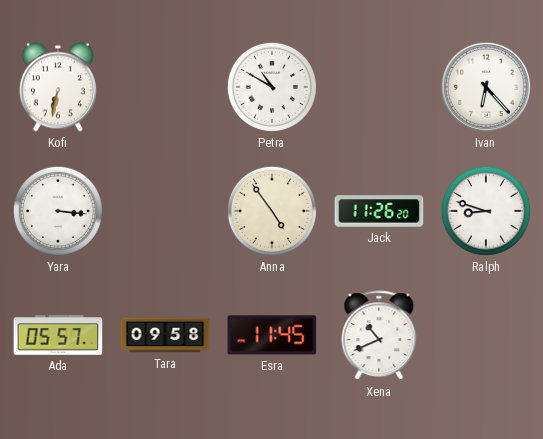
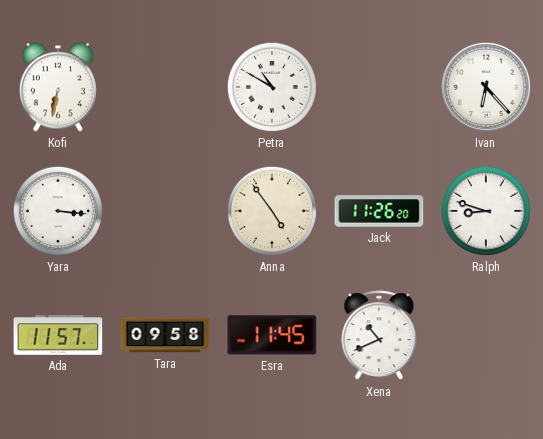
Ada: 05:57 -> 11:57 (58, 335)
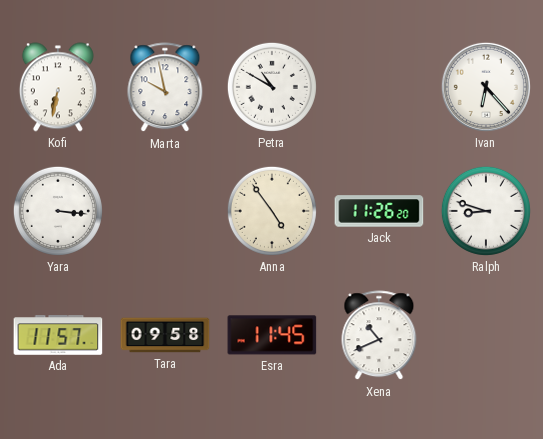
Marta: none -> 9:58 (165, 88)
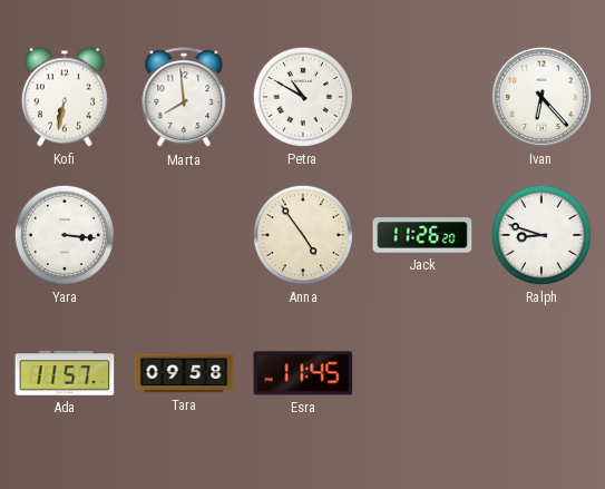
Marta: 9:58 -> 7:59 (184, 98)
Xena: 10:41 -> none (379, 336)
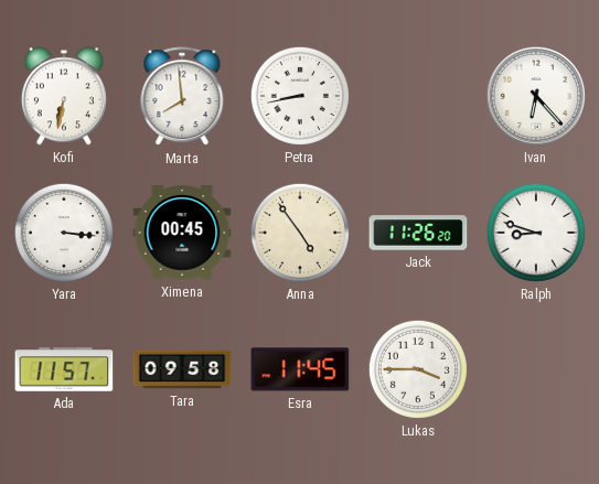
Petra: 10:50 -> 8:43 (300, 96)
Ximena: none -> 00:45 (182, 233)
Lukas: none -> 3:45 (418, 369)
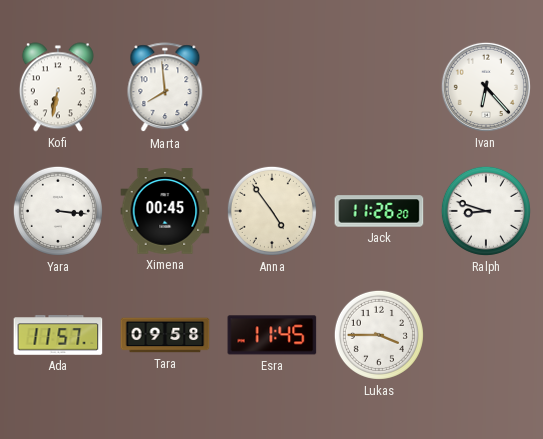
Petra: 8:43 -> none (300, 96)
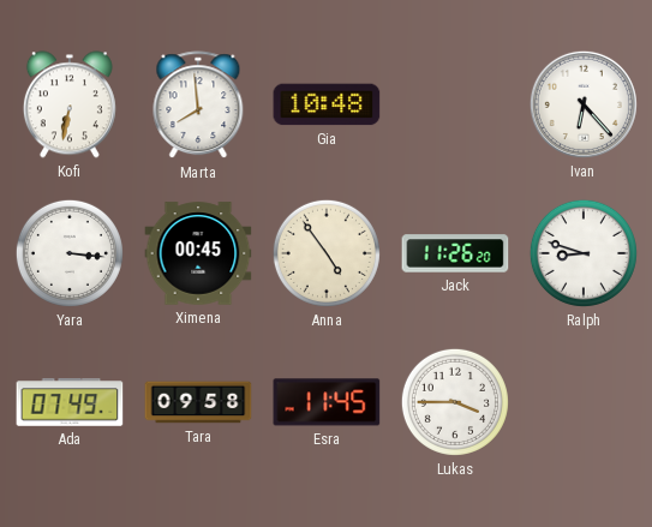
Gia: none -> 10:48 (327, 104)
Ada: 11:57 -> 07:49 (70, 402)
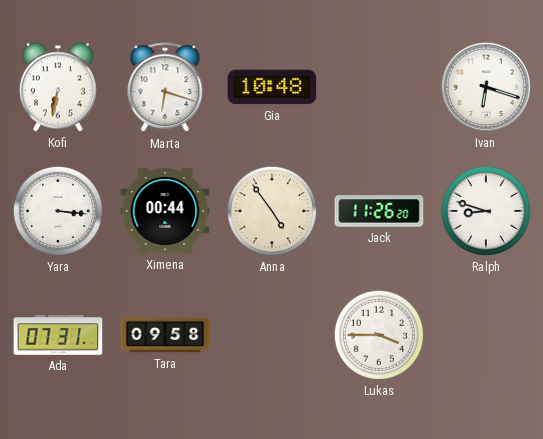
Marta: 7:59 -> 6:18 (165, 88)
Ivan: 6:23 -> 6:18 (486, 87)
Ximena: 00:45 -> 00:44 (165, 211)
Ada: 07:49 -> 07:31 (58, 335)
Esra: 11:45 -> none (327, 402)
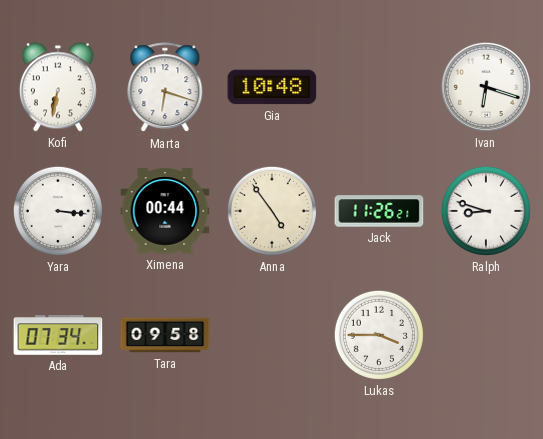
Jack: 11:26:20 -> 11:26:21 (379, 211)
Ada: 07:31 -> 07:34 (58, 335)
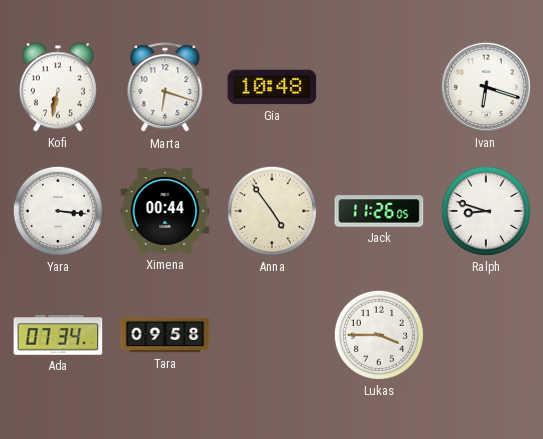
Jack: 11:26:21 -> 11:26:05 (379, 211)
